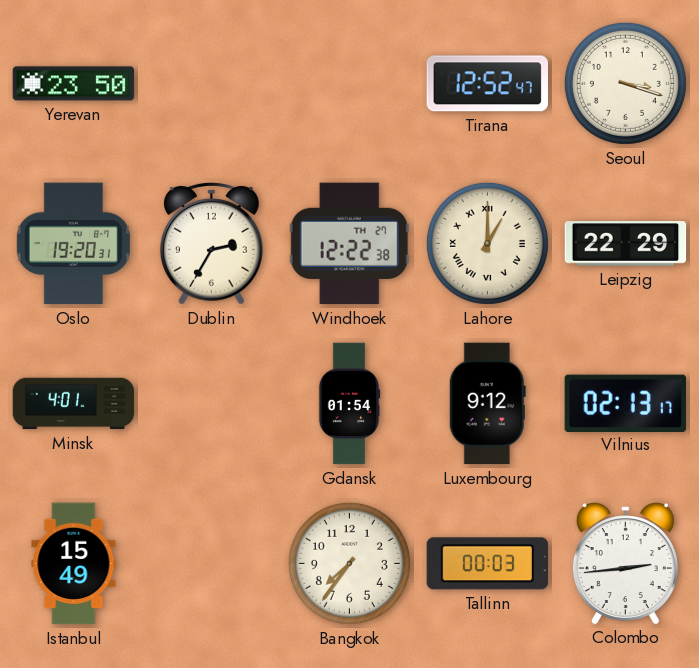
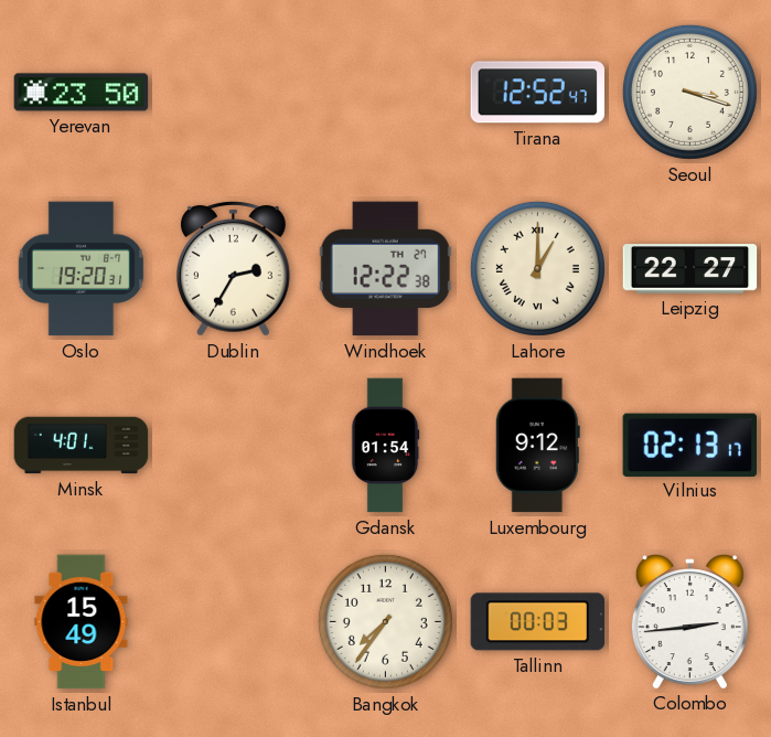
Leipzig: 22:29 -> 22:27 (690, 269)
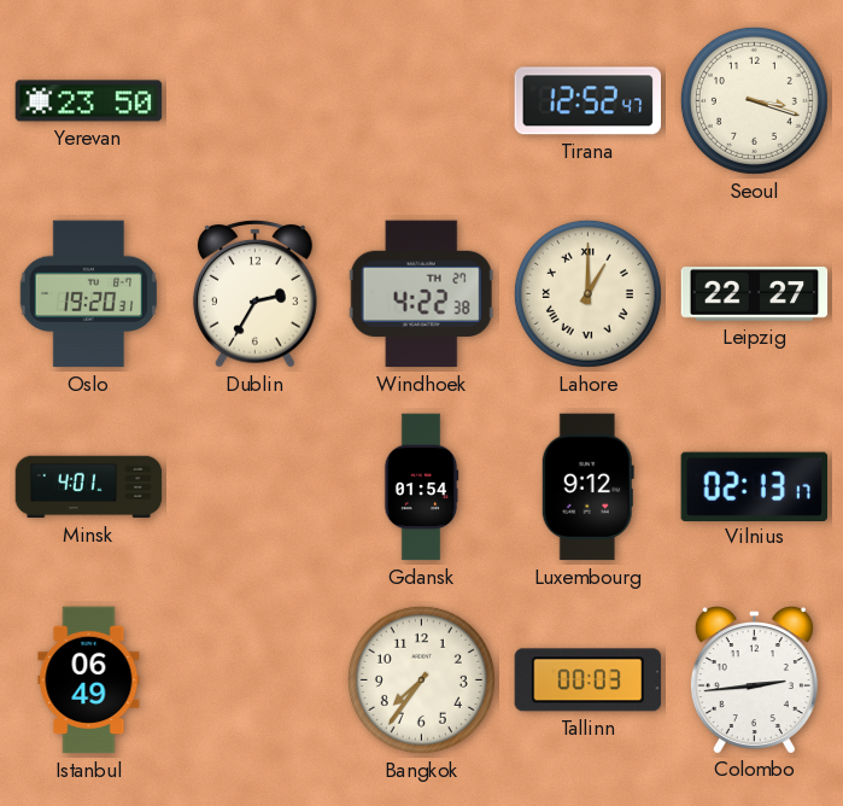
Windhoek: 12:22 -> 4:22 (421, 294)
Istanbul: 15:49 -> 06:49 (89, 681)
